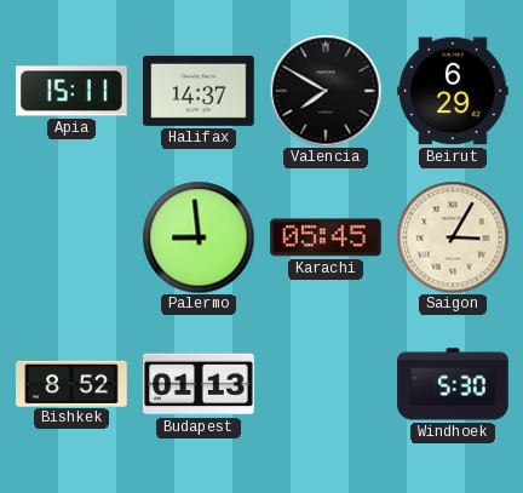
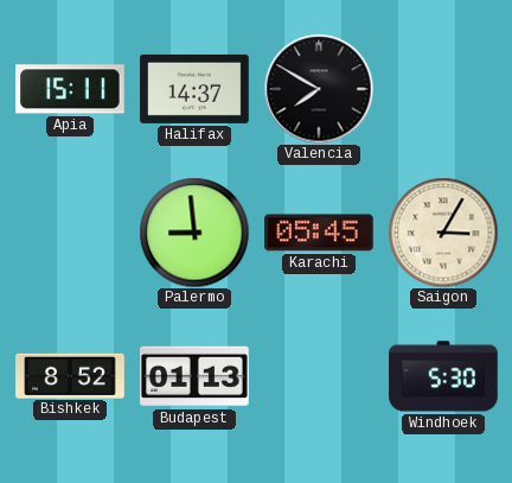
Beirut: 6:29 -> none (453, 91)
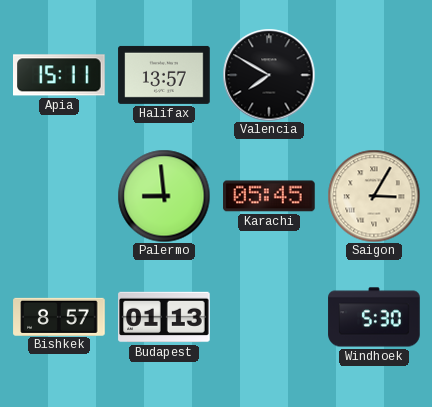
Halifax: 14:37 -> 13:57 (164, 75)
Bishkek: 8:52 -> 8:57 (59, 316)
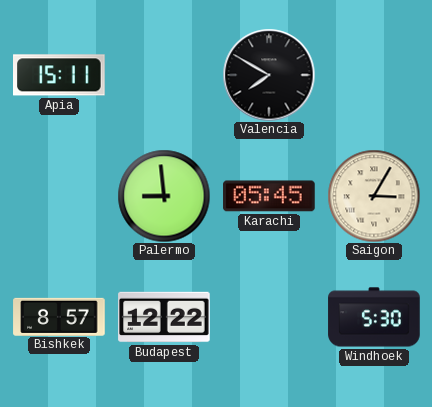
Halifax: 13:57 -> none (164, 75)
Budapest: 01:13 -> 12:22 (164, 317)
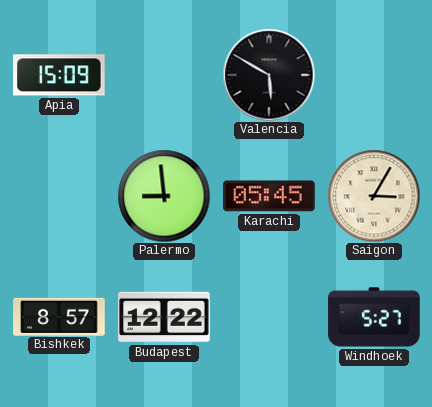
Apia: 15:11 -> 15:09 (60, 75)
Valencia: 7:50 -> 5:50 (269, 75)
Windhoek: 5:30 -> 5:27 (374, 317)
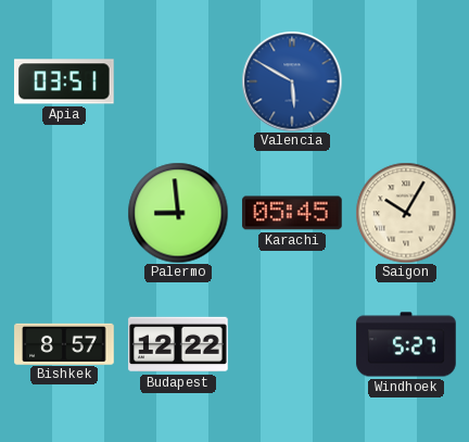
Apia: 15:09 -> 03:51 (65, 81)
Valencia dial: black -> blue (292, 81)
Saigon: 3:05 -> 10:05 (406, 213)
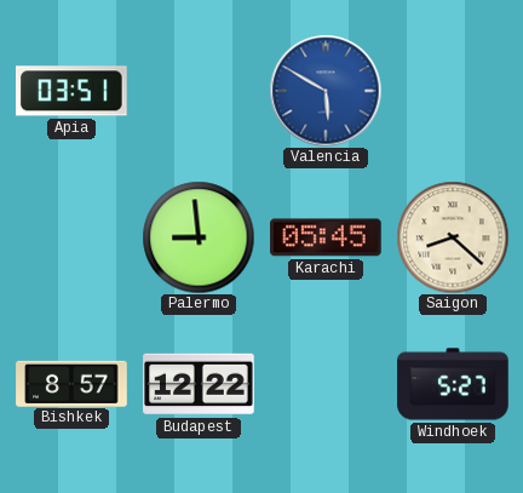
Saigon: 10:05 -> 8:22 (453, 237)
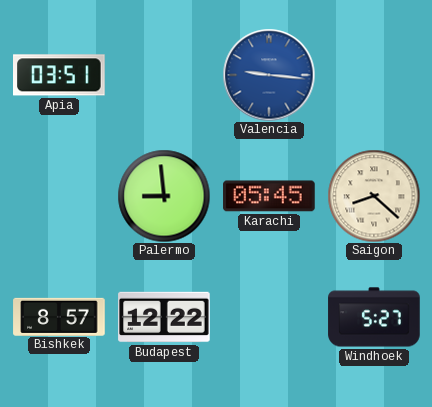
Valencia: 5:50 -> 9:16 (269, 75)
